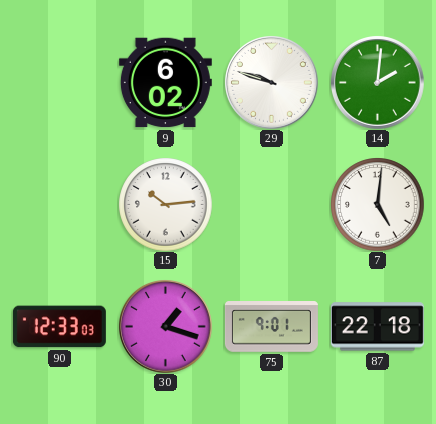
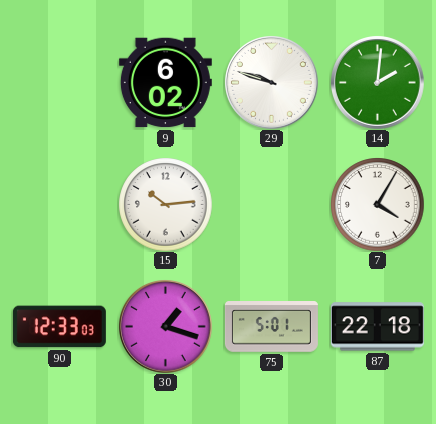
7: 5:01 -> 4:05 (377, 204)
75: 9:01 -> 5:01 (271, 327)
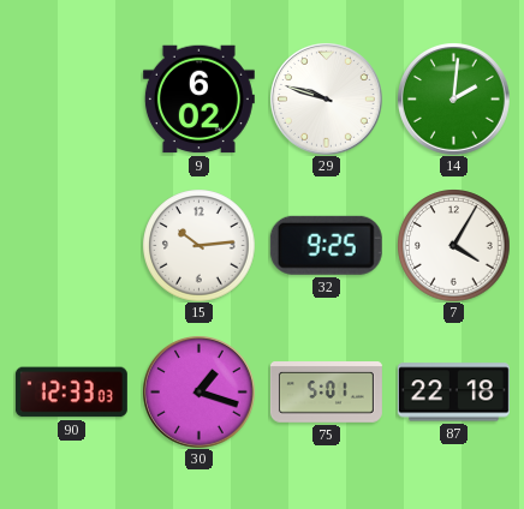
32: none -> 9:25 (326, 245)
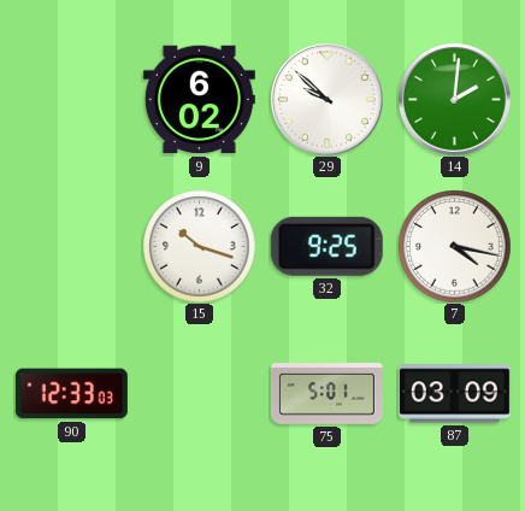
29: 9:48 -> 9:52 (328, 100)
15: 10:14 -> 10:18 (199, 246)
7: 4:05 -> 4:17 (454, 246)
30: 1:18 -> none (200, 393)
87: 22:18 -> 03:09 (454, 394)
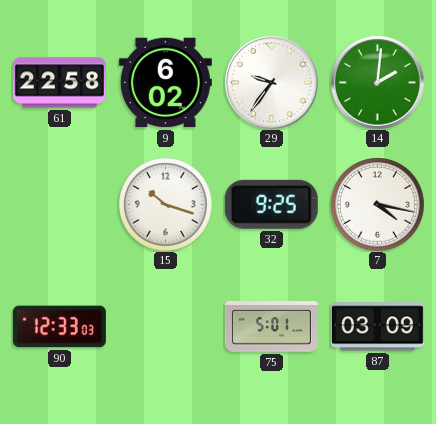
61: none -> 22:58 (59, 83)
29: 9:52 -> 9:36 (272, 83)
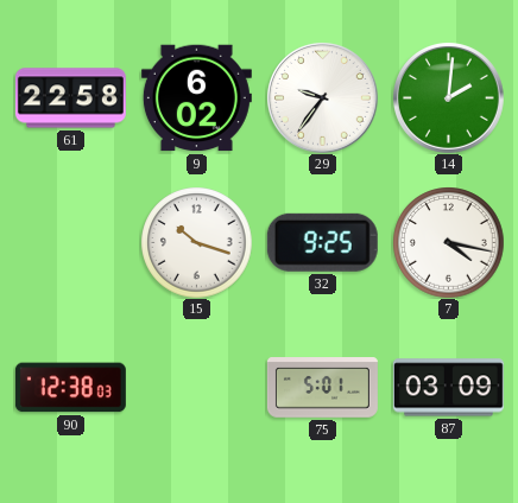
90: 12:33 -> 12:38 (70, 388)
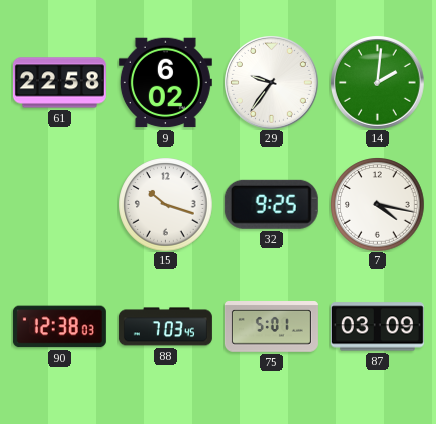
88: none -> 7:03 (165, 327)
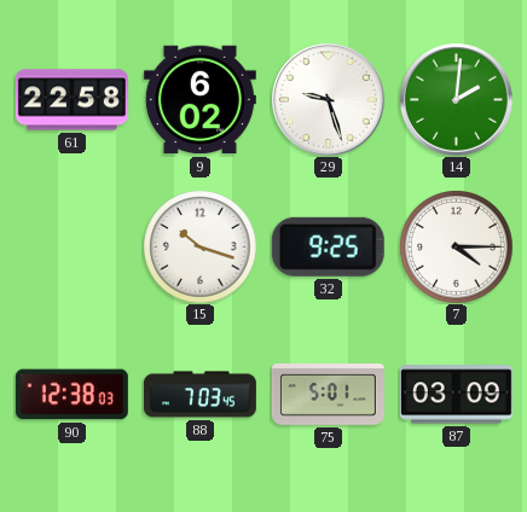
29: 9:36 -> 9:27 (329, 100)
7: 4:17 -> 4:15 (456, 246)
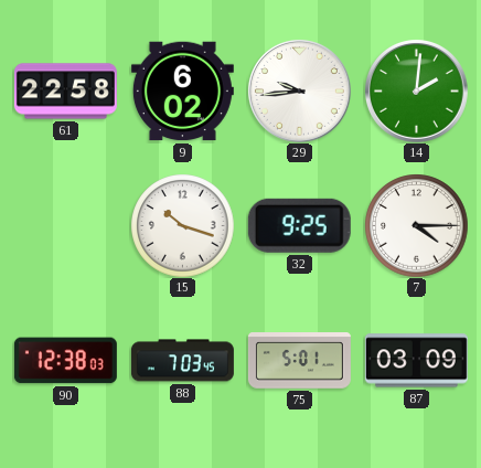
29: 9:27 -> 9:44 (300, 92)
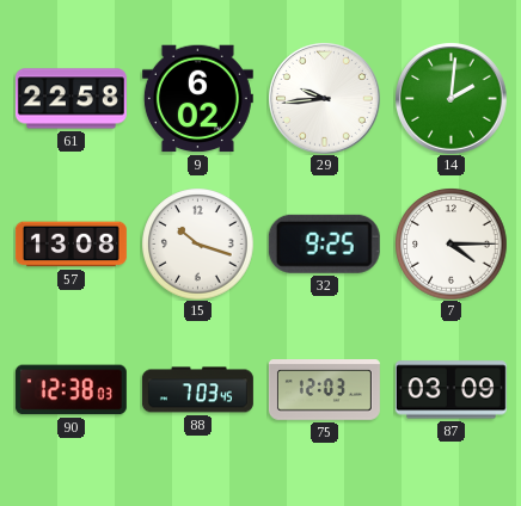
57: none -> 13:08 (71, 245)
75: 5:01 -> 12:03 (324, 390)
